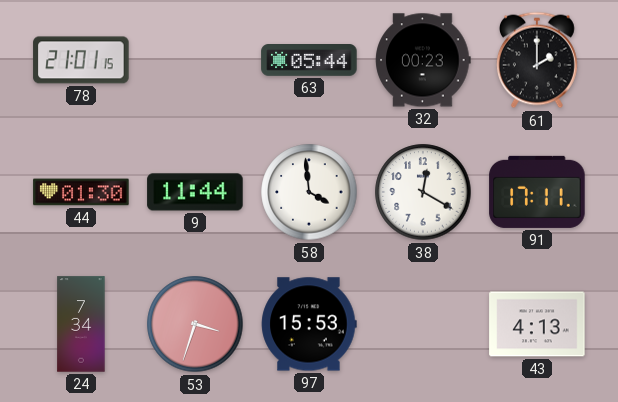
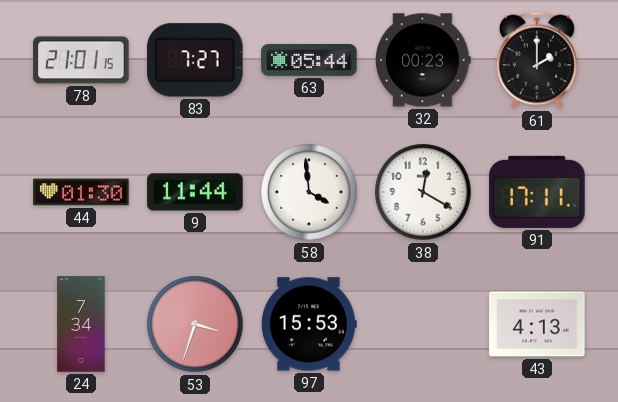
83: none -> 7:27 (195, 60)
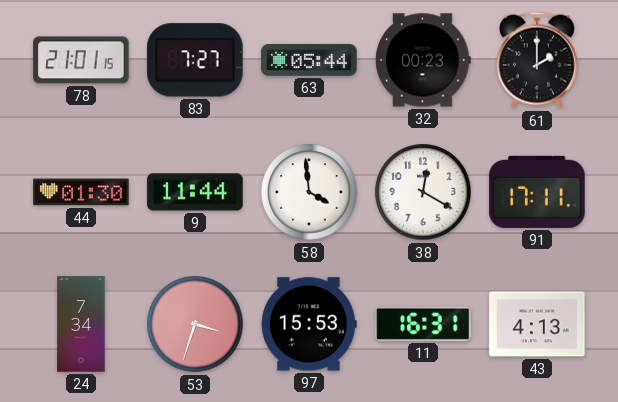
11: none -> 16:31 (423, 324)
